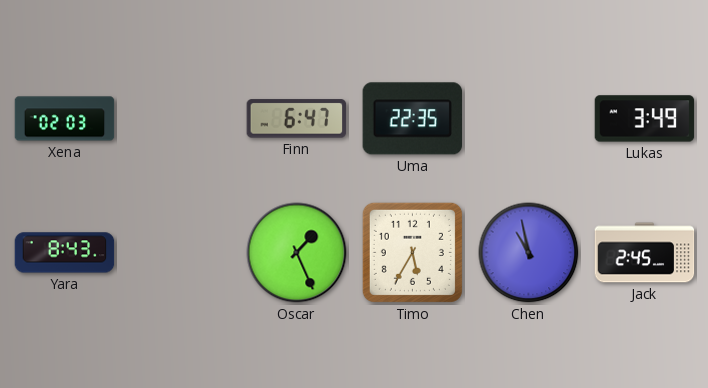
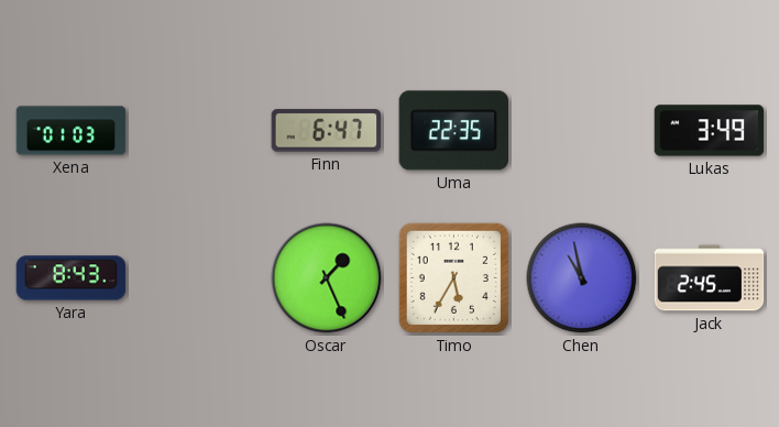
Xena: 02:03 -> 01:03 (72, 131)
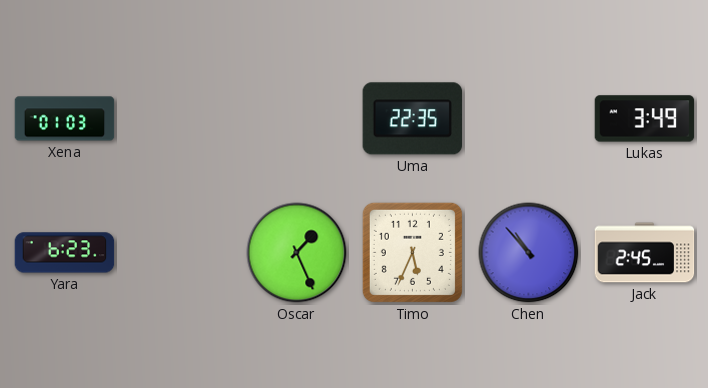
Finn: 6:47 -> none (327, 131)
Yara: 8:43 -> 6:23 (65, 253)
Timo: 5:35 -> 5:34 (412, 252)
Chen: 10:58 -> 10:53 (529, 253)
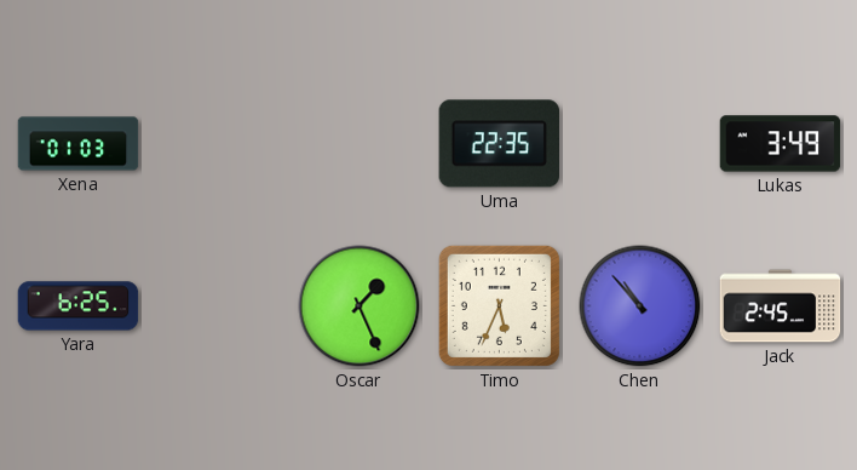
Yara: 6:23 -> 6:25 (79, 306)
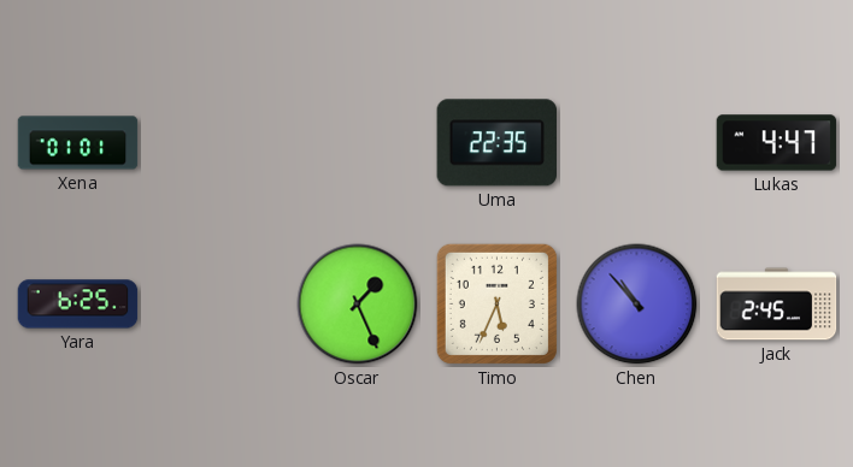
Xena: 01:03 -> 01:01 (78, 143)
Lukas: 3:49 -> 4:47 (777, 143)
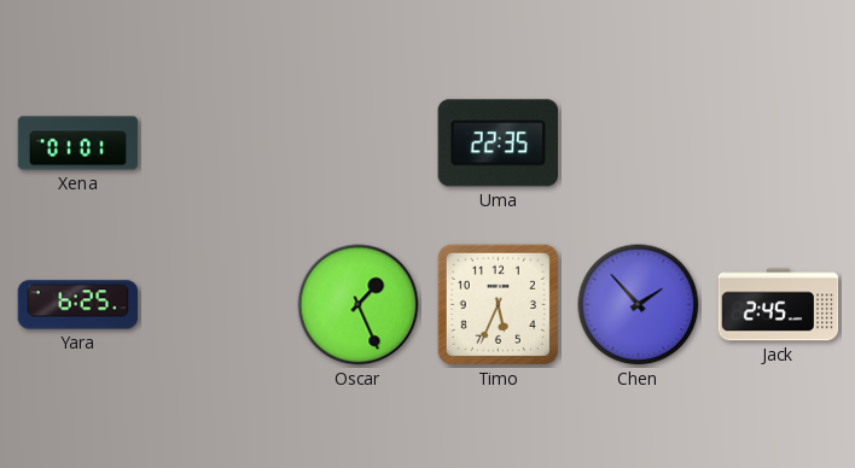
Lukas: 4:47 -> none (777, 143)
Chen: 10:53 -> 1:53 (639, 305)
